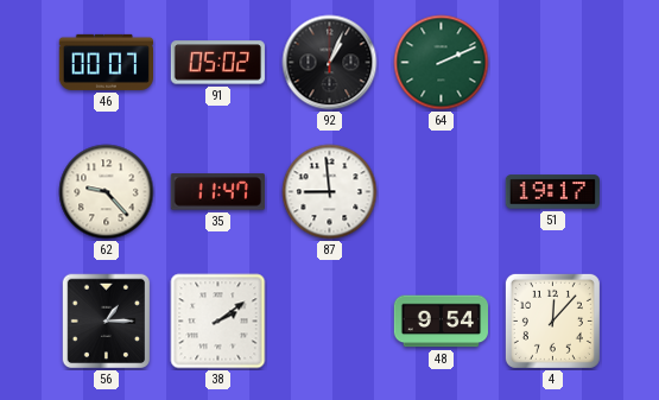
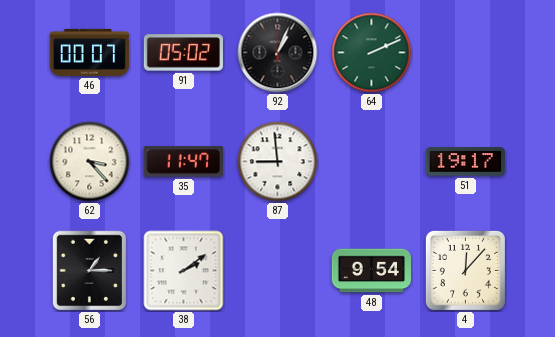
62: 9:23 -> 3:23 (90, 162)
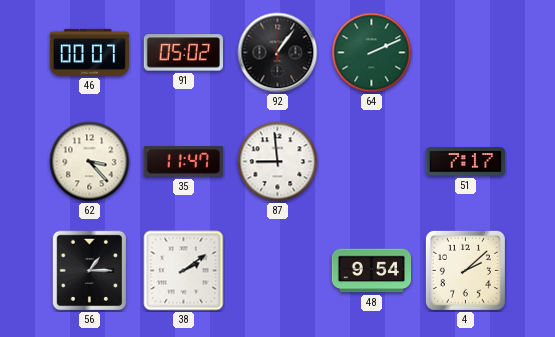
92: 1:04 -> 1:06 (278, 53)
51: 19:17 -> 7:17 (465, 162)
4: 12:07 -> 2:08 (465, 270)
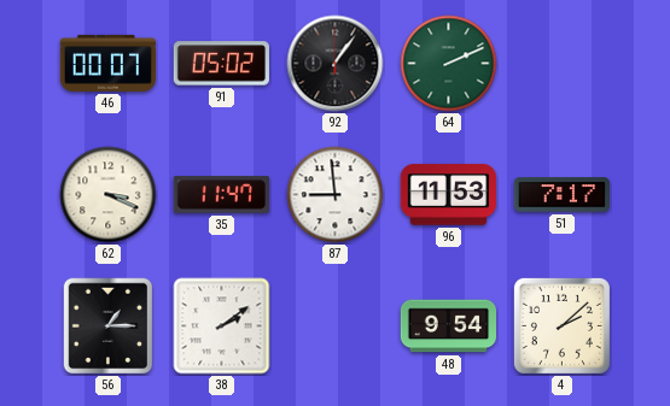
62: 3:23 -> 3:19 (109, 195)
96: none -> 11:53 (448, 195)
